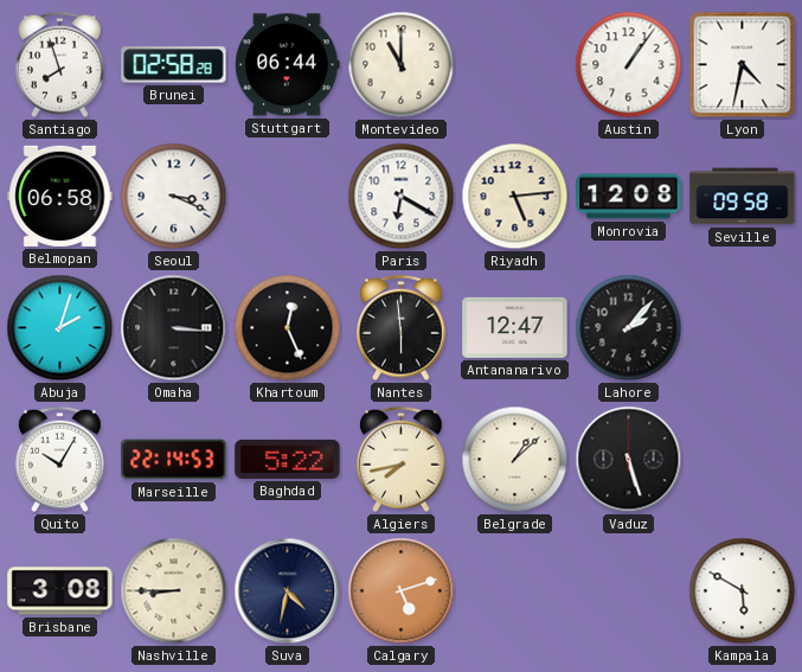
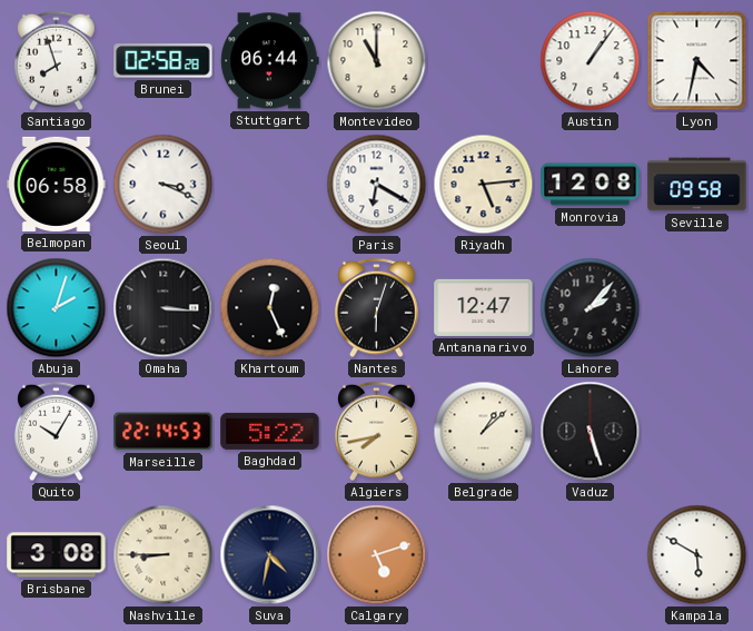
Nantes: 5:59 -> 6:03 (377, 308)
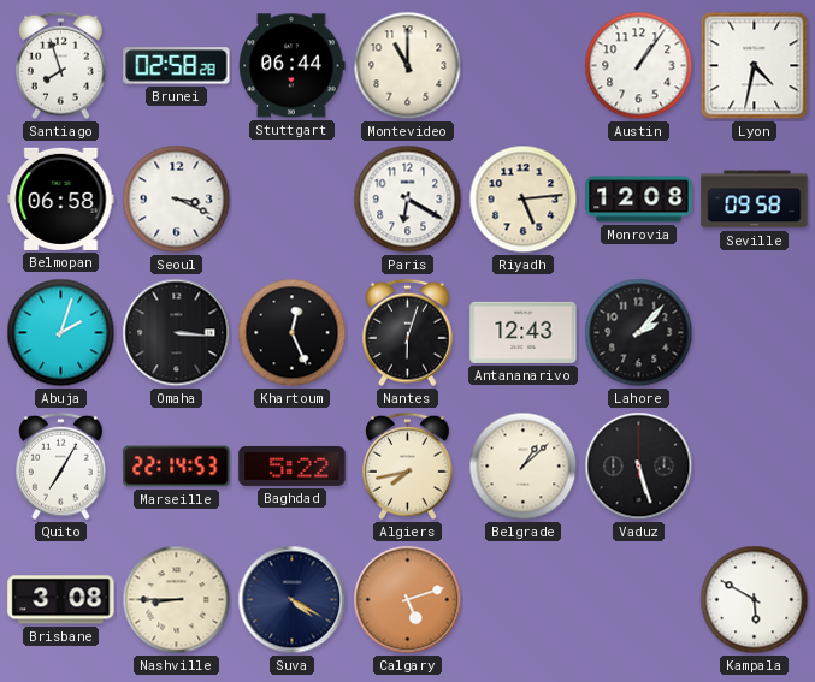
Antananarivo: 12:47 -> 12:43 (524, 332)
Quito: 10:05 -> 7:05 (61, 467)
Suva: 4:32 -> 4:20 (293, 600)
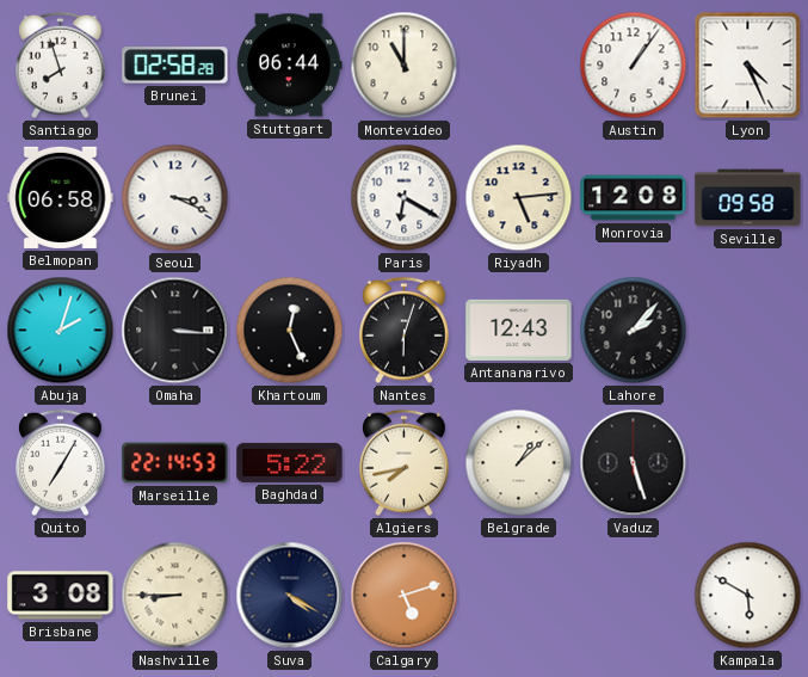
Lyon: 4:32 -> 4:26 (748, 66)
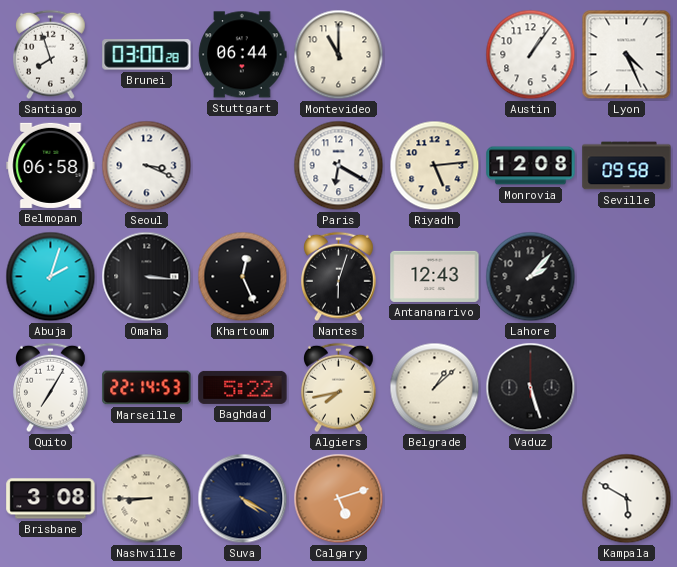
Brunei: 02:58 -> 03:00 (147, 55)
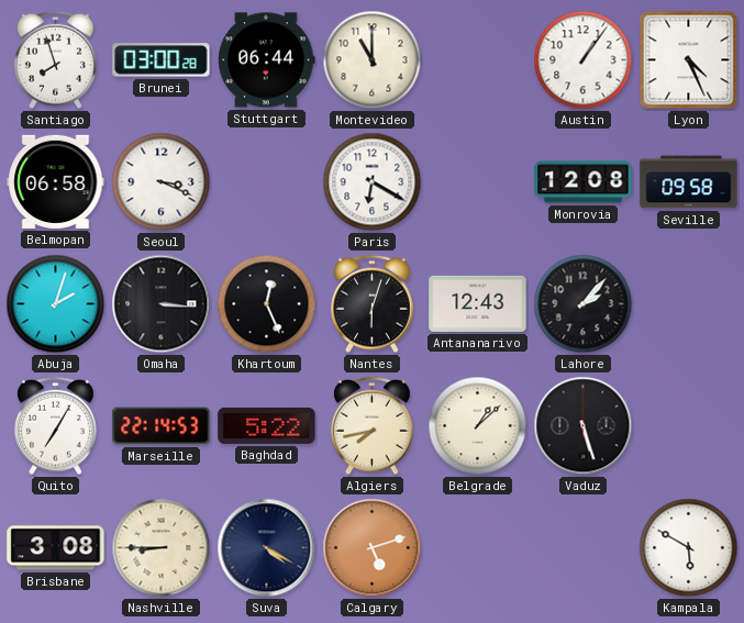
Riyadh: 5:14 -> none (435, 166)
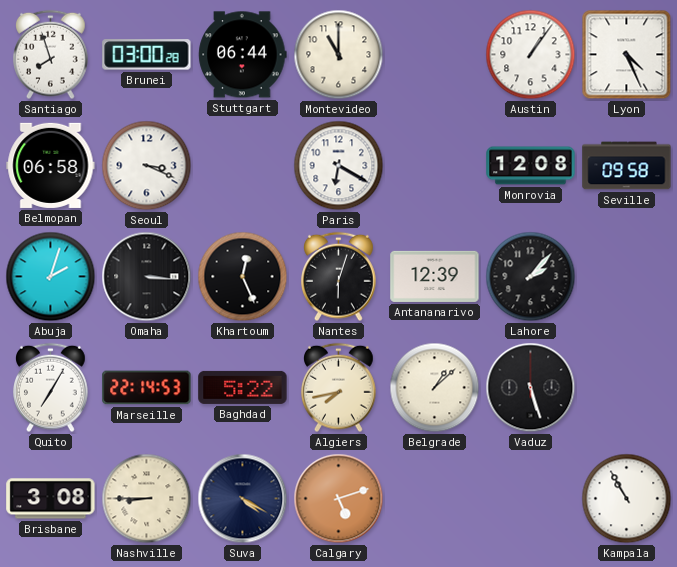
Antananarivo: 12:43 -> 12:39 (435, 276)
Kampala: 5:50 -> 10:55 (627, 499)
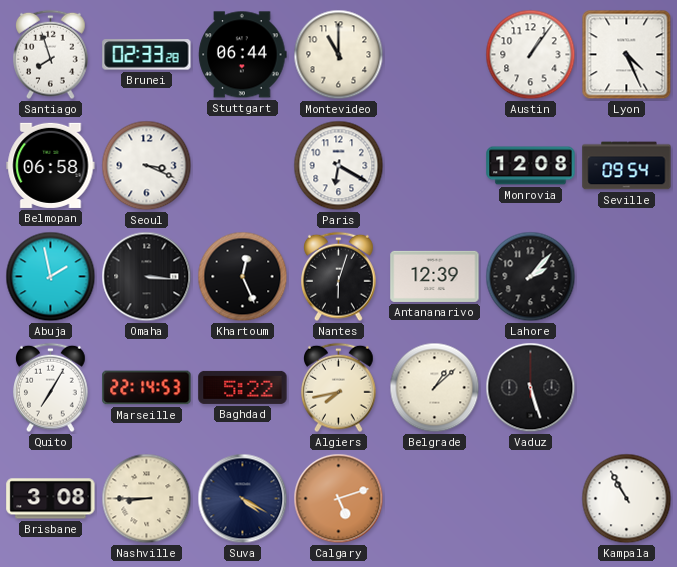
Brunei: 03:00 -> 02:33 (147, 55)
Seville: 09:58 -> 09:54 (627, 166)
Abuja: 2:03 -> 1:58 (51, 277)
